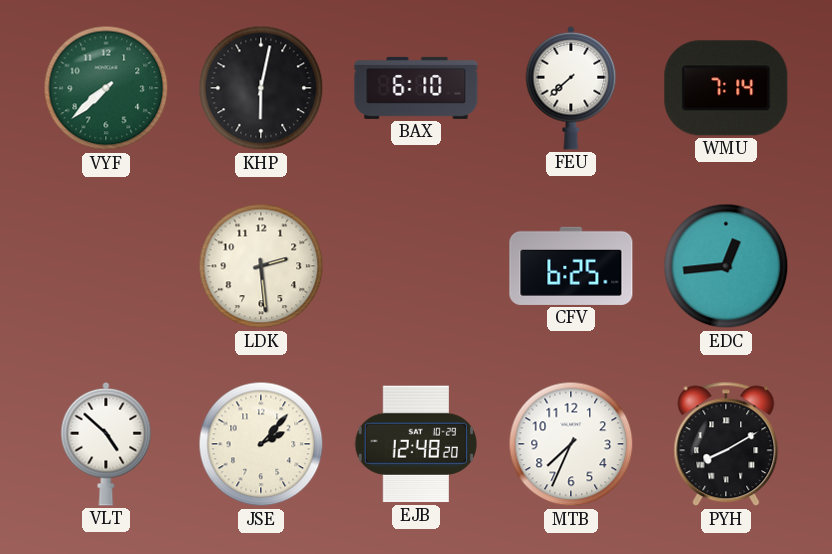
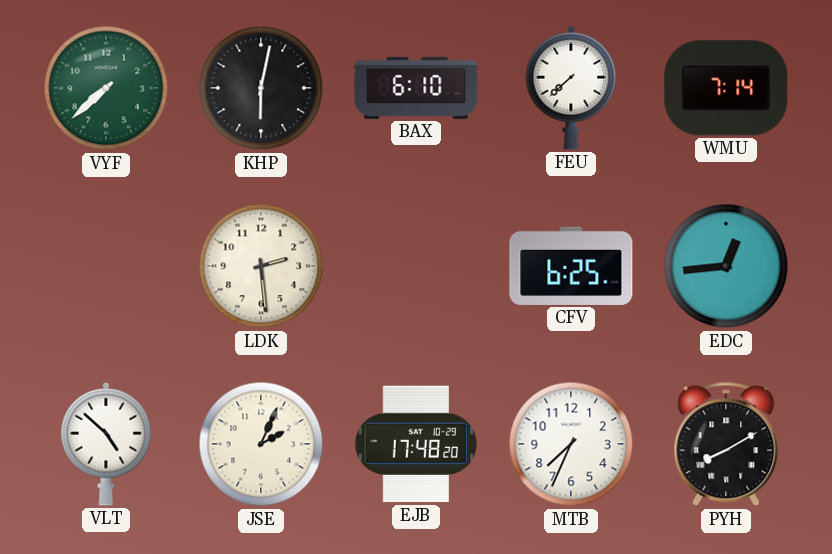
JSE: 2:07 -> 2:04 (261, 444)
EJB: 12:48 -> 17:48 (416, 444)
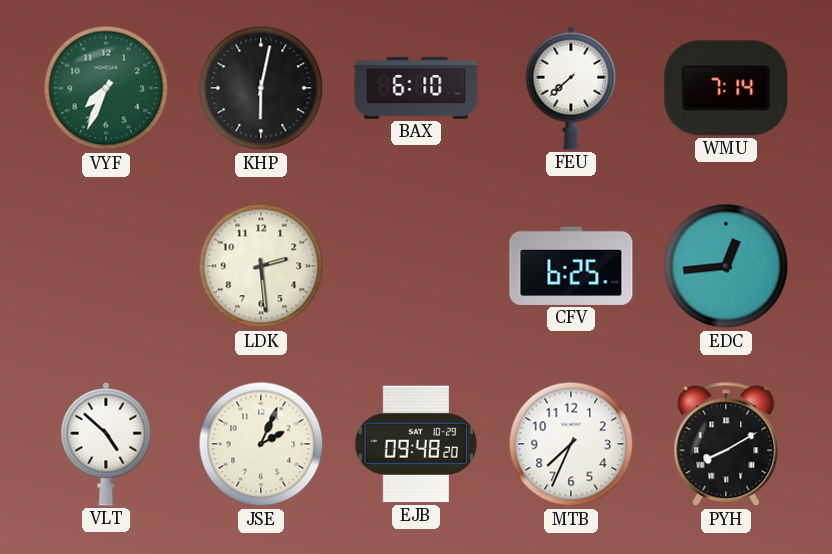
VYF: 7:38 -> 7:34 (106, 88)
EJB: 17:48 -> 09:48 (416, 444)
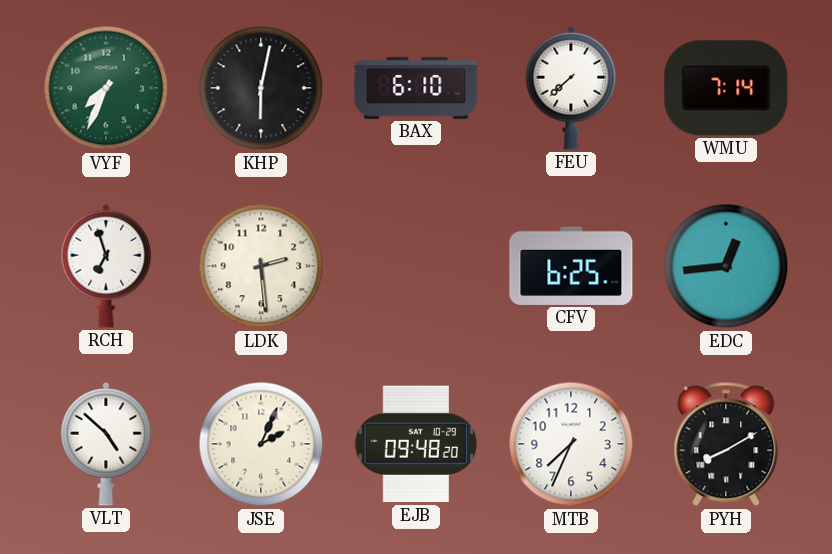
RCH: none -> 6:57 (106, 266)
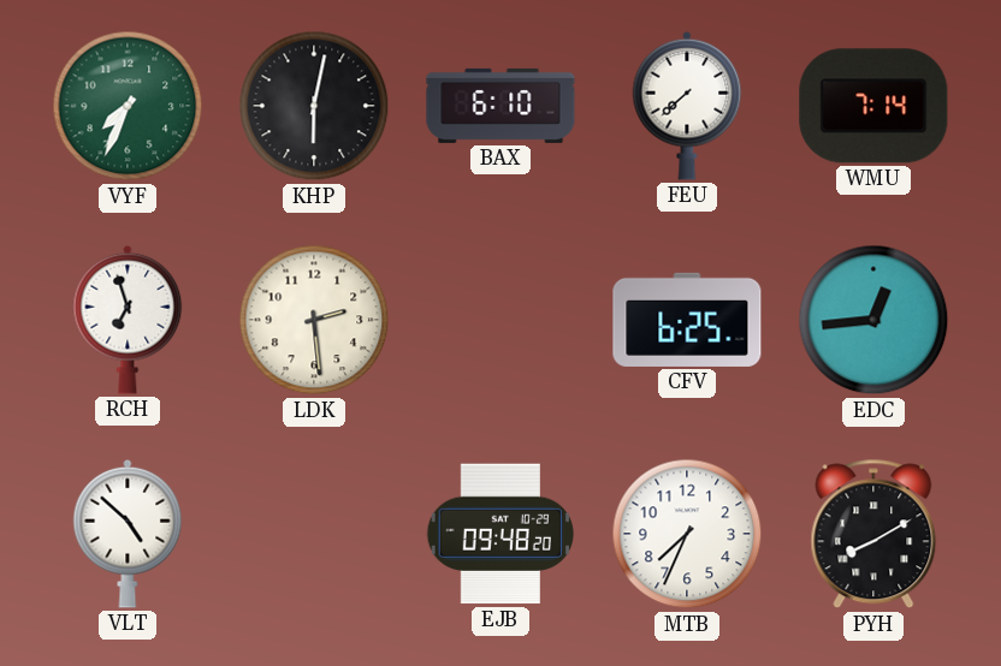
JSE: 2:04 -> none (261, 444)
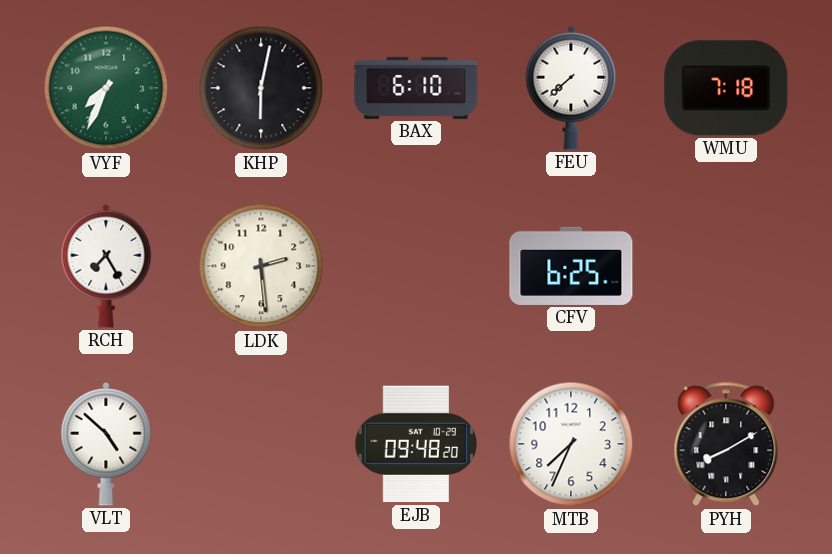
WMU: 7:14 -> 7:18 (726, 88)
RCH: 6:57 -> 7:25 (106, 266)
EDC: 12:44 -> none (873, 320)
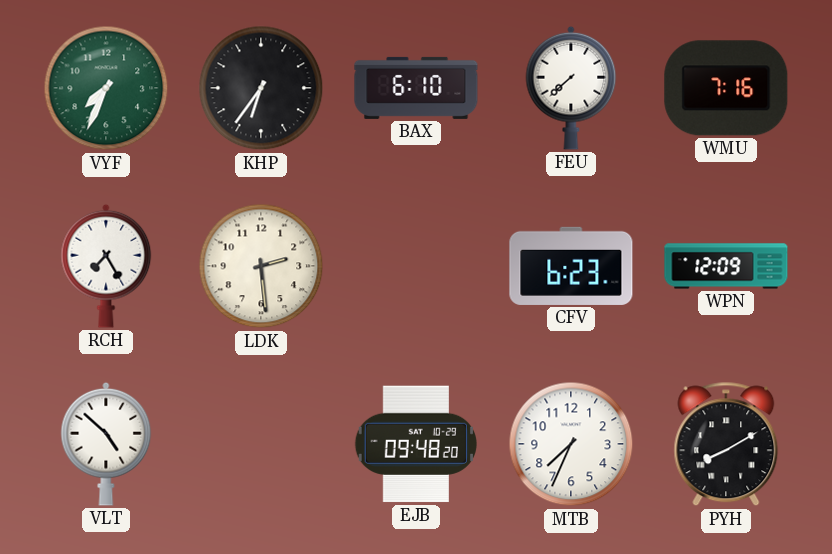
KHP: 6:02 -> 6:36 (261, 88)
WMU: 7:18 -> 7:16 (726, 88)
CFV: 6:25 -> 6:23 (571, 266)
WPN: none -> 12:09 (726, 266)
